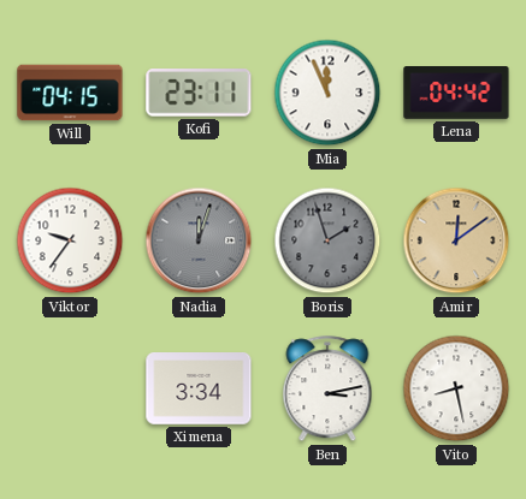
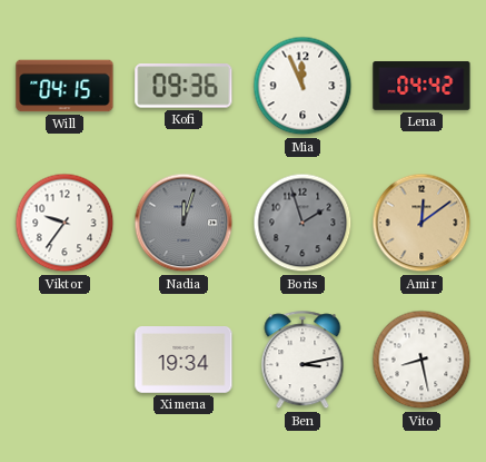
Kofi: 23:11 -> 09:36 (184, 86)
Ximena: 3:34 -> 19:34 (184, 360)
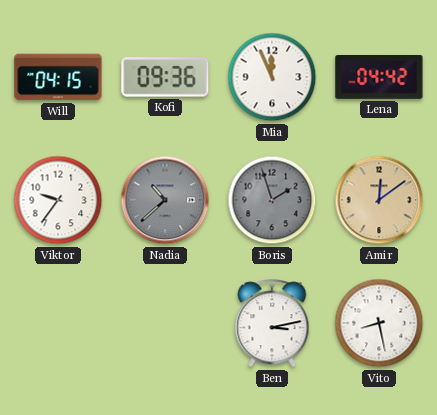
Nadia: 12:03 -> 10:38 (165, 200)
Ximena: 19:34 -> none (184, 360)
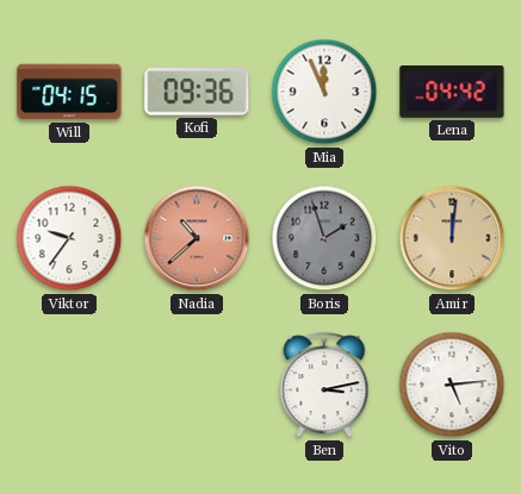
Nadia dial: grey -> salmon (197, 238)
Amir: 12:09 -> 12:01 (452, 238)
Vito: 8:28 -> 5:14 (452, 384)
